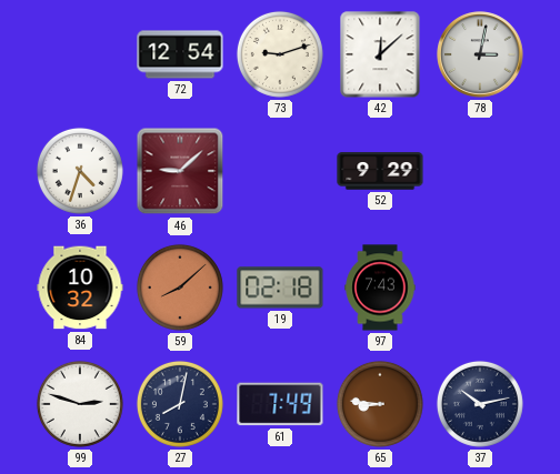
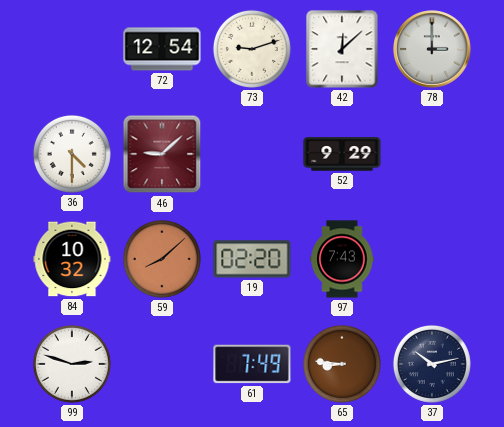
78: 3:02 -> 3:00 (432, 49)
36: 4:33 -> 4:30 (72, 154)
19: 02:18 -> 02:20 (252, 259)
27: 8:02 -> none (180, 404)
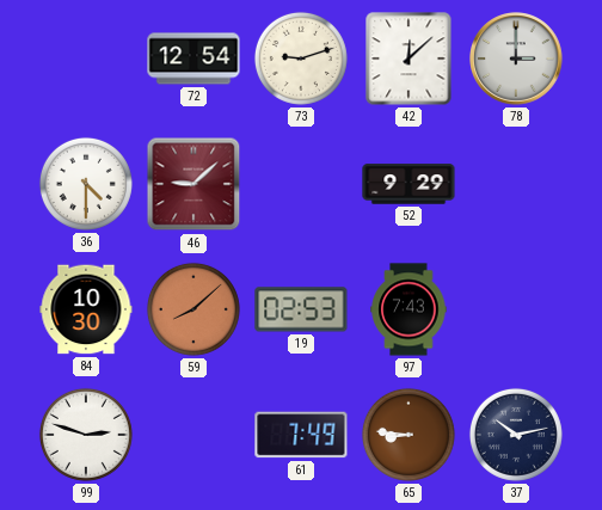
84: 10:32 -> 10:30 (86, 309)
19: 02:20 -> 02:53 (301, 309)
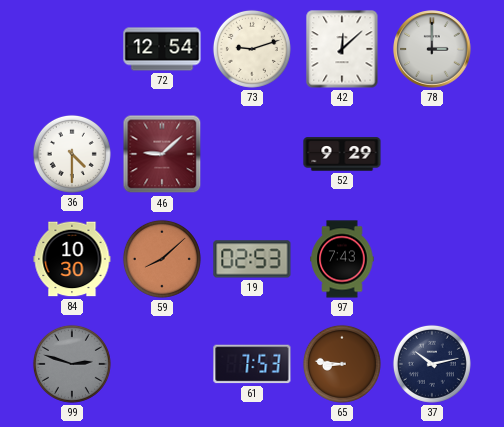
99 dial: white -> grey (72, 364)
61: 7:49 -> 7:53 (252, 364)
